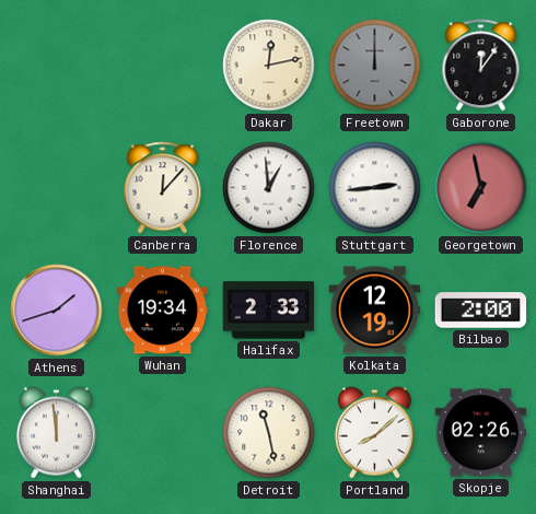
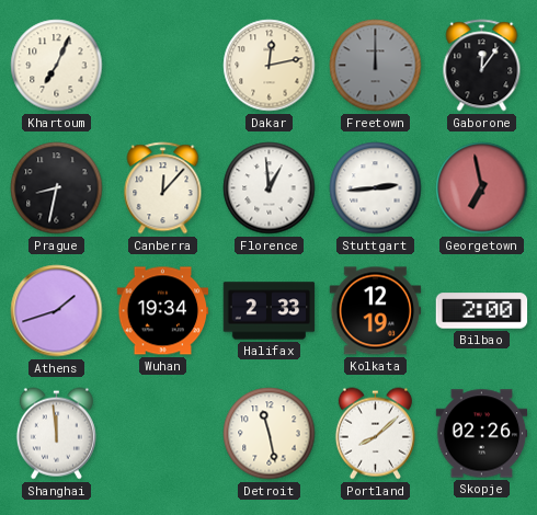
Khartoum: none -> 7:04 (57, 66)
Prague: none -> 8:32 (57, 188)
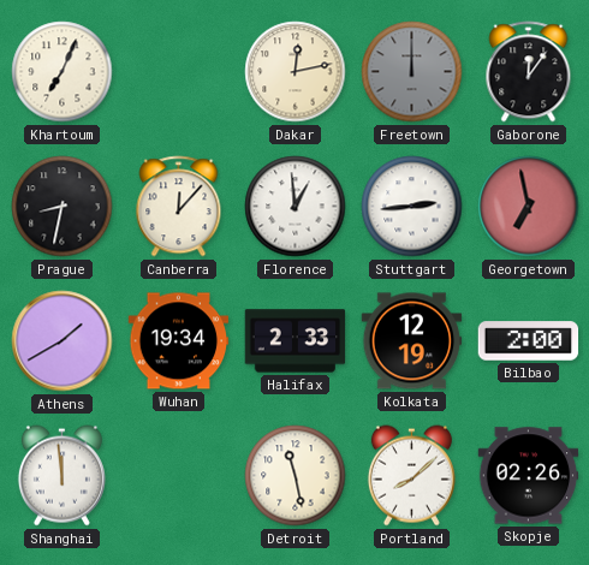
Athens: 1:42 -> 1:40 (63, 341)
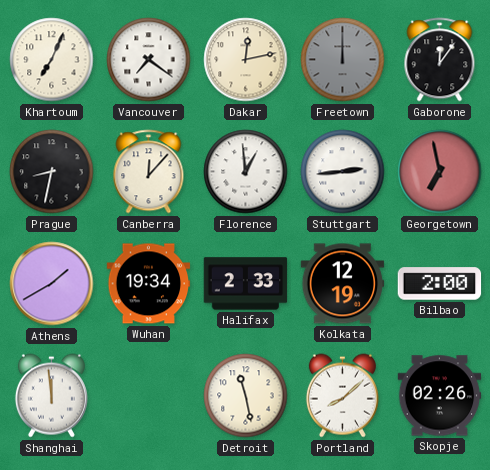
Vancouver: none -> 7:21 (149, 60)
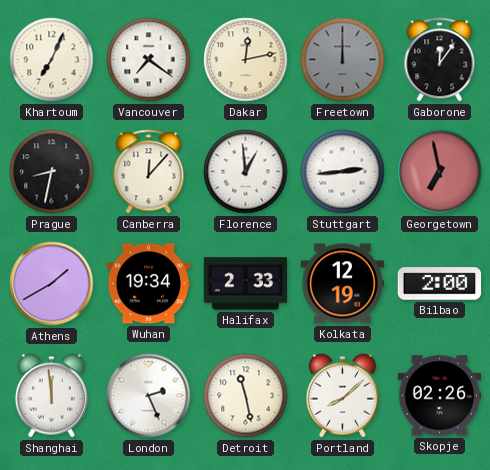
London: none -> 2:26 (149, 396)
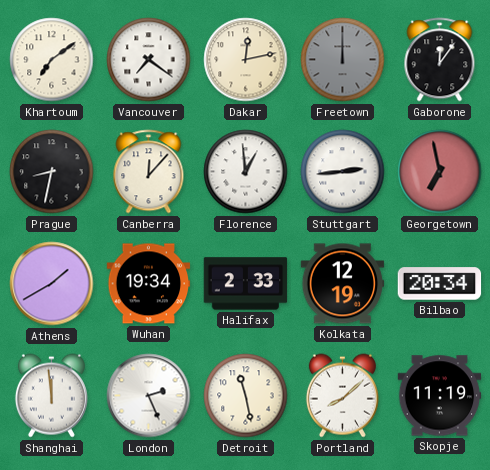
Khartoum: 7:04 -> 7:09 (52, 60)
Bilbao: 2:00 -> 20:34 (440, 284)
Skopje: 02:26 -> 11:19 (440, 396)
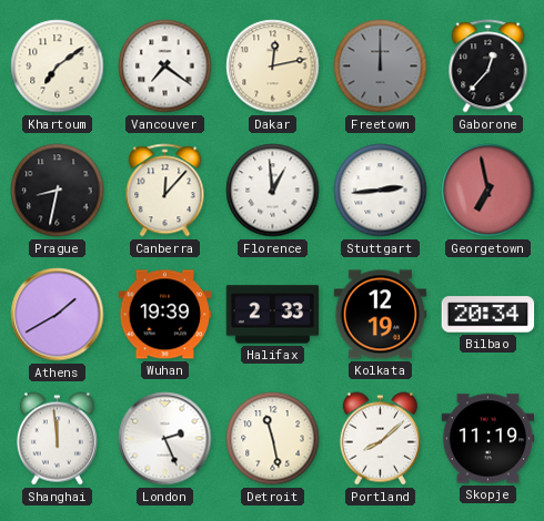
Gaborone: 12:06 -> 12:37 (488, 67)
Wuhan: 19:34 -> 19:39 (165, 315)
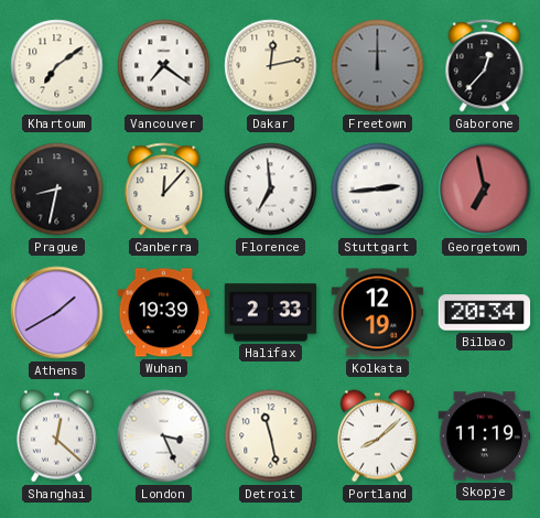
Florence: 12:59 -> 6:59 (271, 190)
Shanghai: 11:59 -> 12:22 (56, 436)
London: 2:26 -> 3:26 (164, 436)
